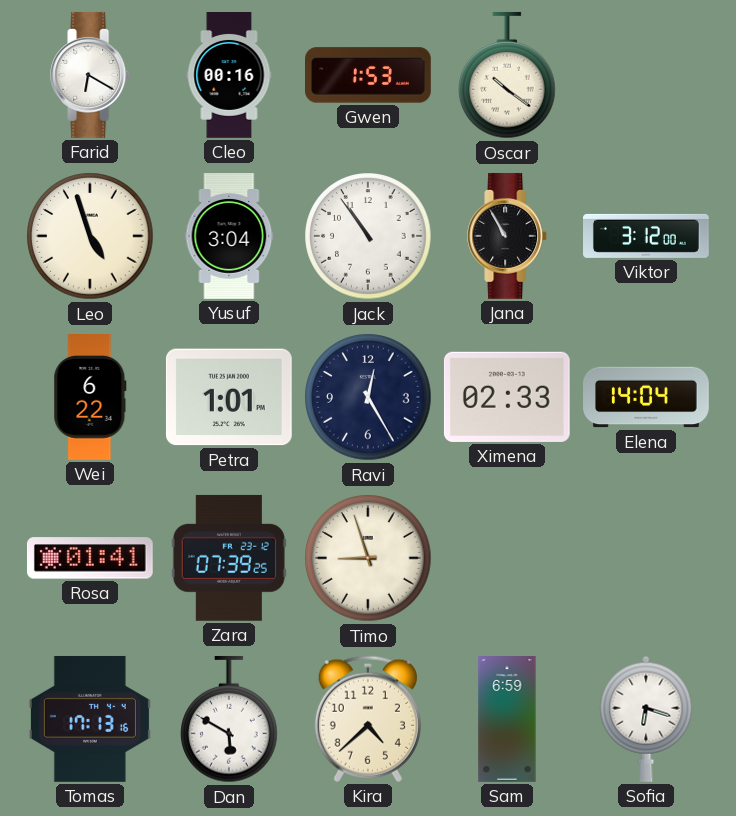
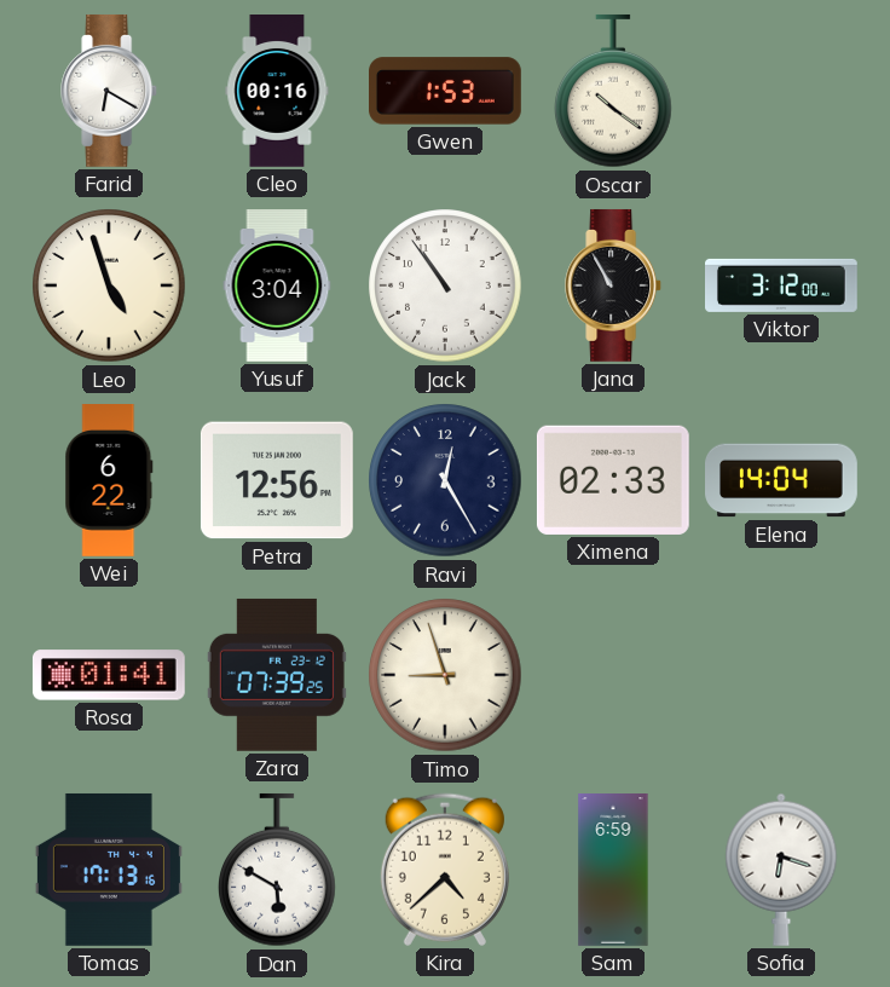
Petra: 1:01 -> 12:56 (277, 480)
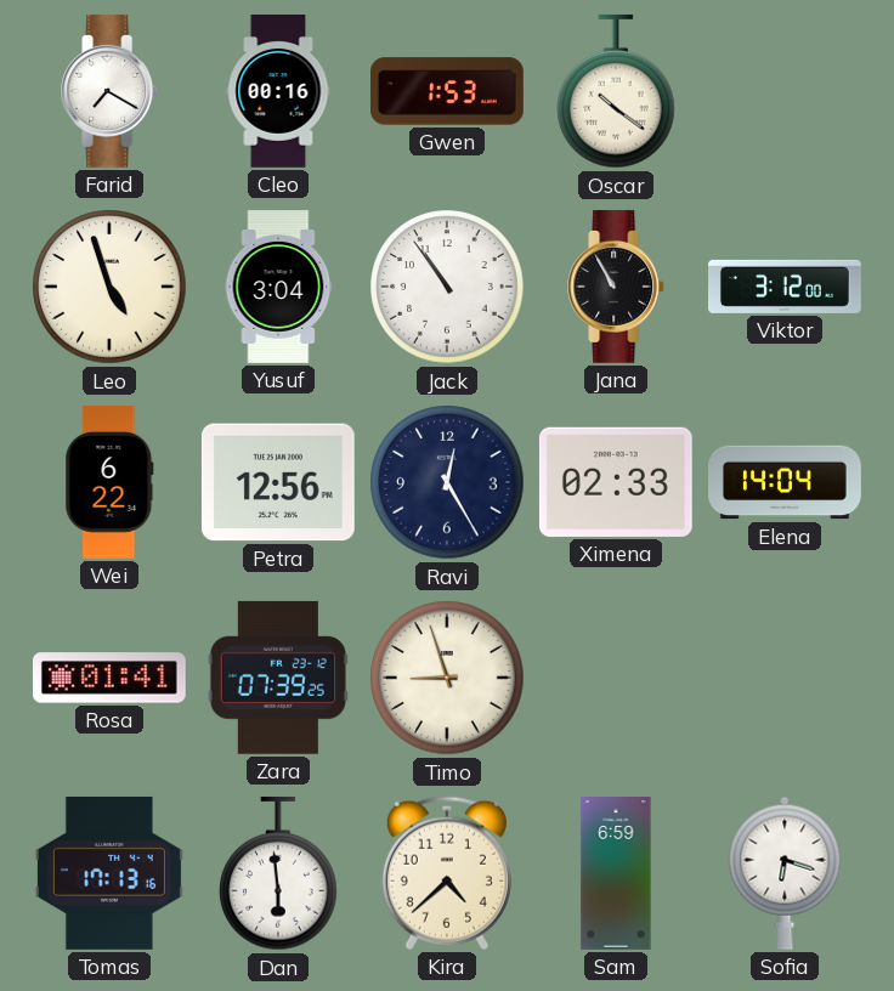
Farid: 6:20 -> 7:20 (111, 91)
Dan: 5:50 -> 5:59 (279, 873)
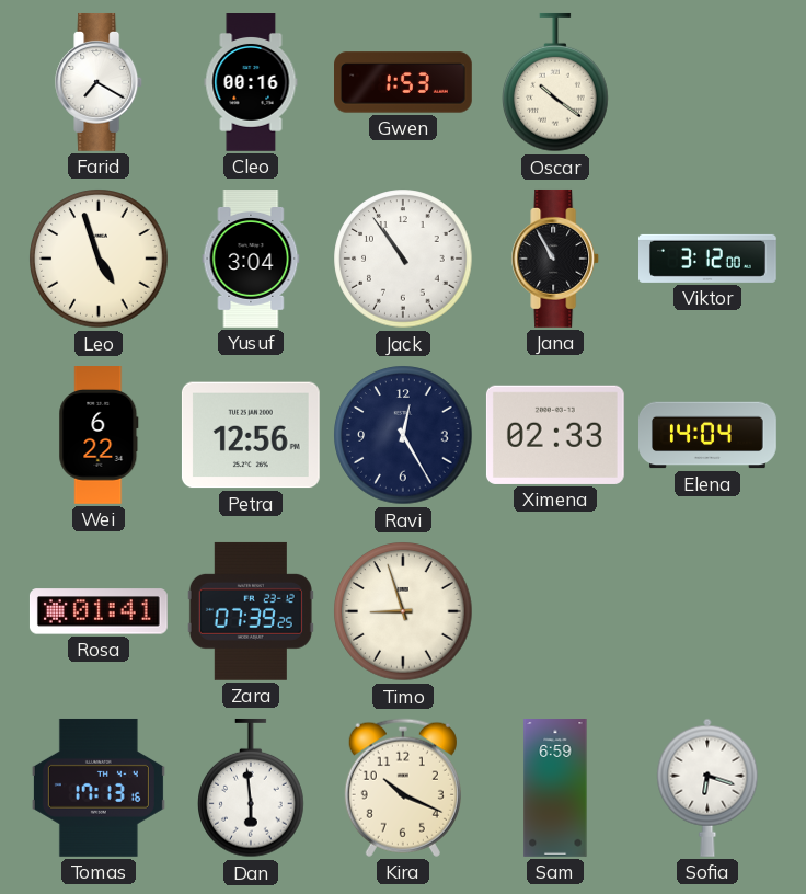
Kira: 4:38 -> 10:19 (403, 788)
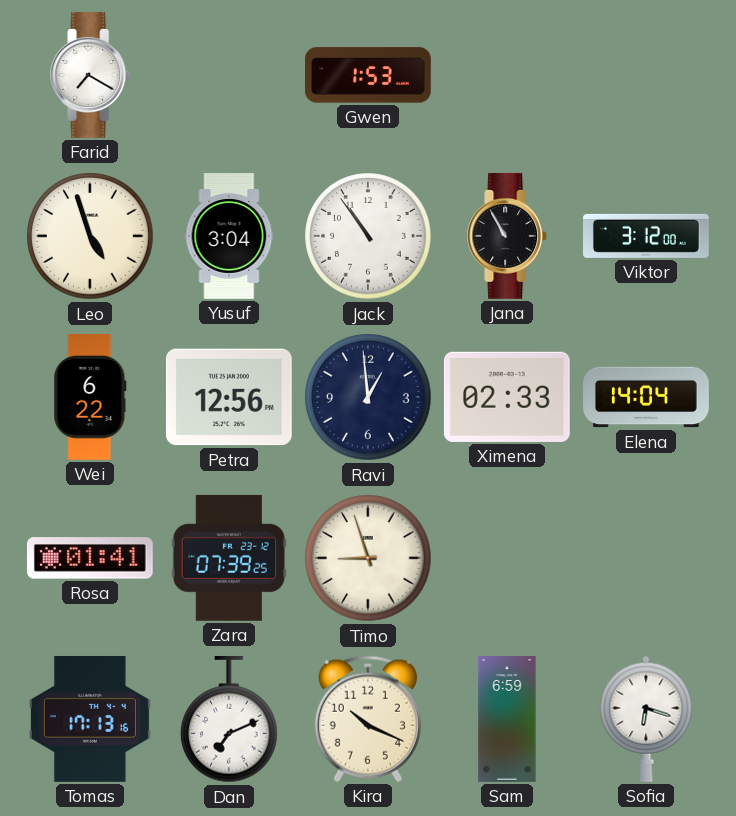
Cleo: 00:16 -> none (251, 83)
Oscar: 10:21 -> none (556, 82)
Ravi: 12:25 -> 12:59 (368, 397)
Dan: 5:59 -> 7:11 (230, 719)
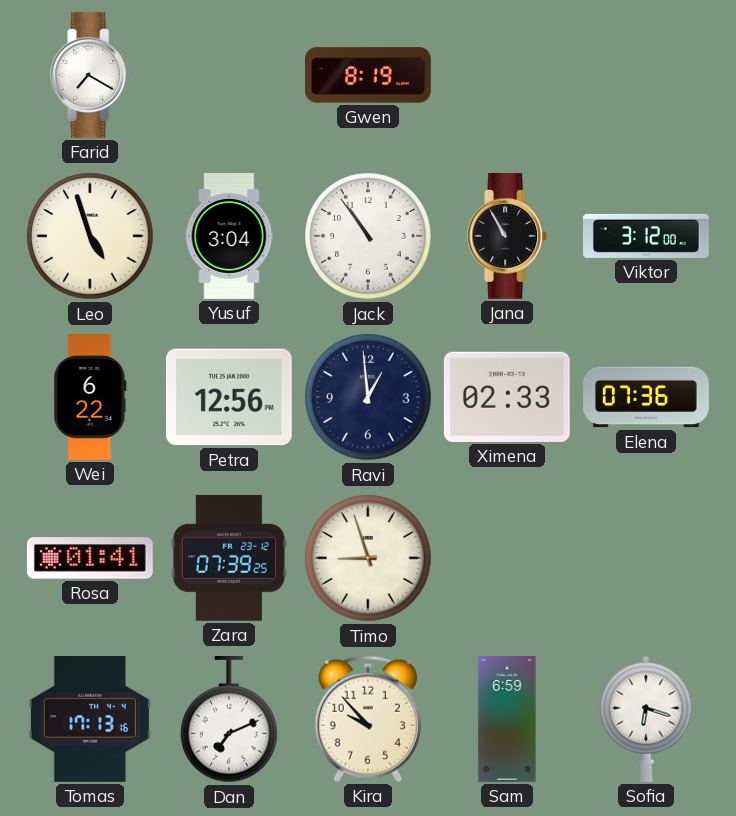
Gwen: 1:53 -> 8:19 (369, 75)
Elena: 14:04 -> 07:36 (647, 397)
Kira: 10:19 -> 9:53 (368, 719)
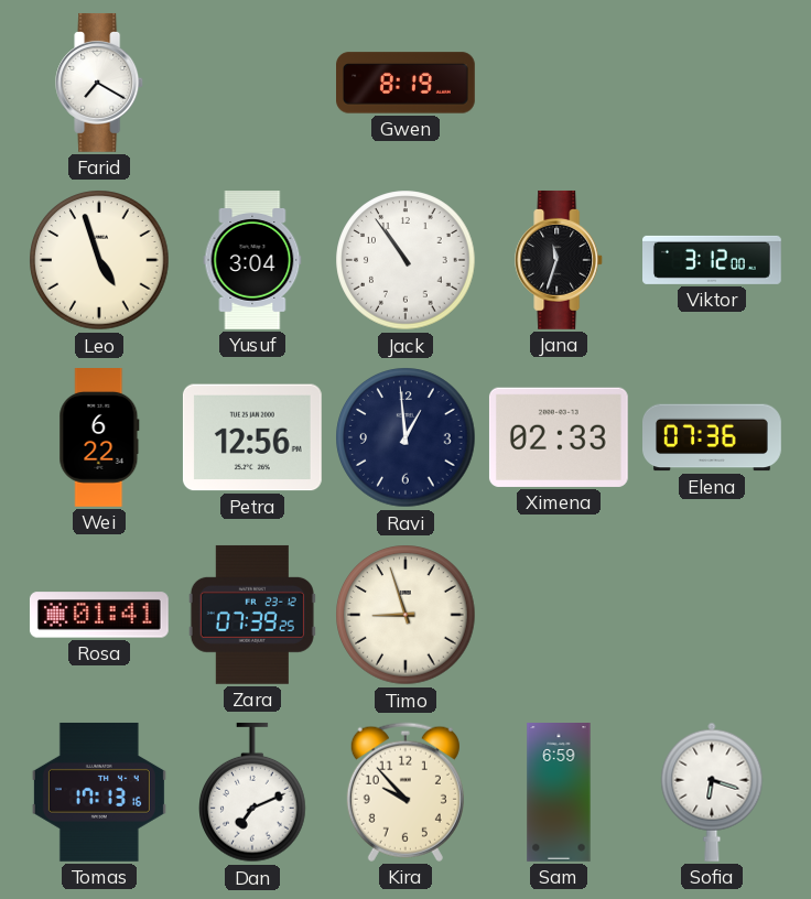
Jana: 10:55 -> 11:33 (560, 260)
